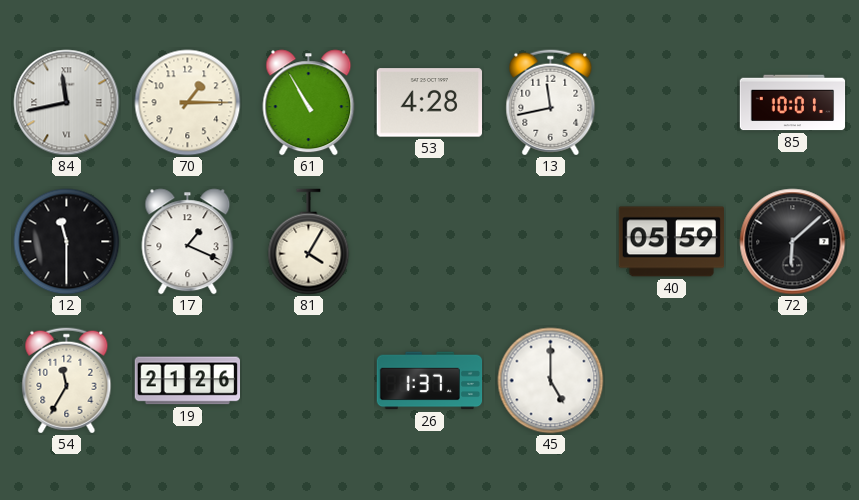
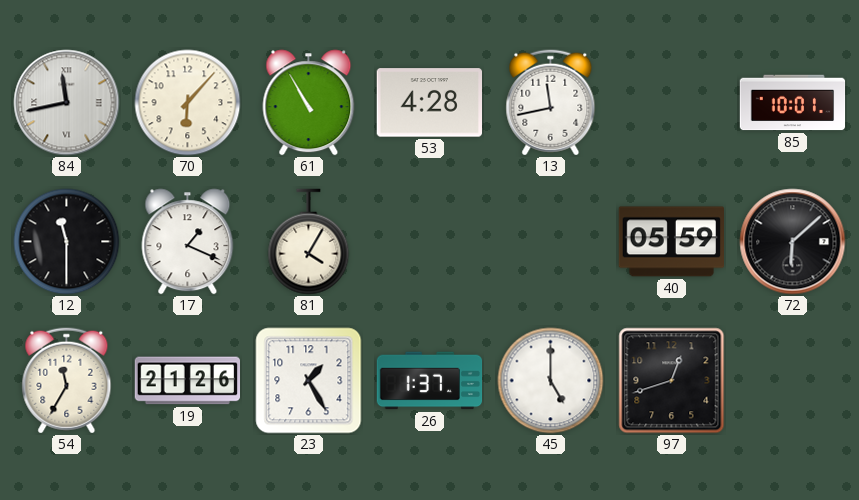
70: 1:15 -> 6:07 (188, 103)
23: none -> 1:25 (309, 381)
97: none -> 12:42 (672, 381)
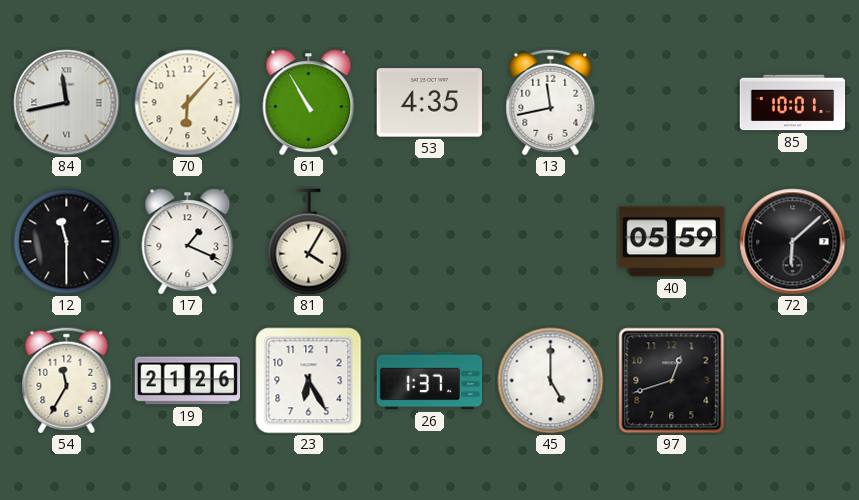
53: 4:28 -> 4:35 (429, 103)
23: 1:25 -> 6:25 (309, 381)
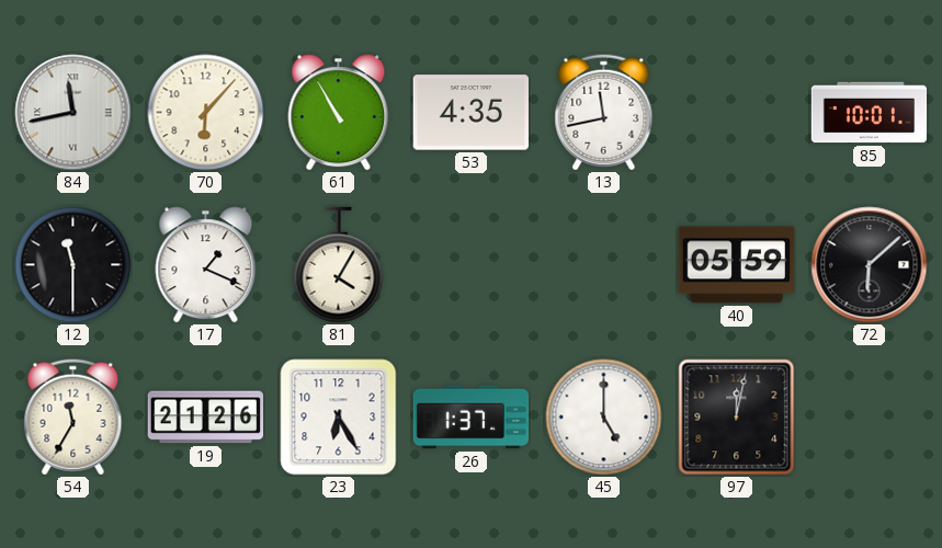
97: 12:42 -> 12:02 (737, 418)
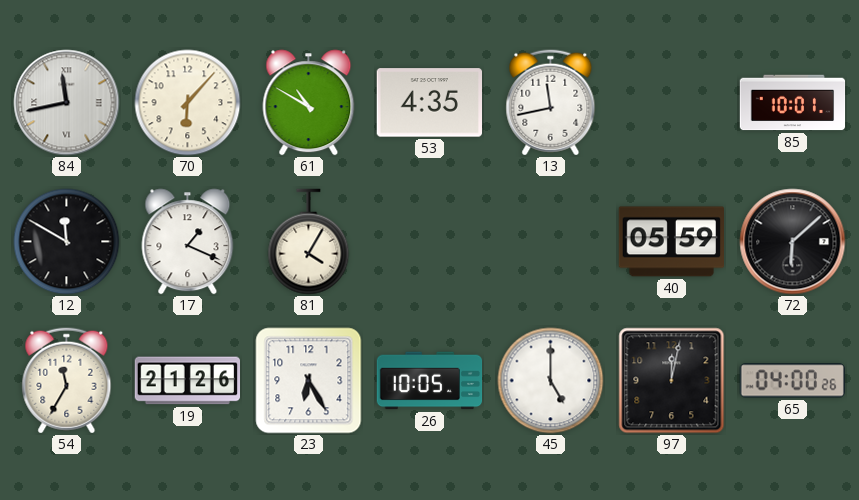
61: 10:55 -> 10:50 (309, 103)
12: 11:30 -> 11:50 (67, 242)
26: 1:37 -> 10:05 (430, 381)
65: none -> 04:00 (792, 381)
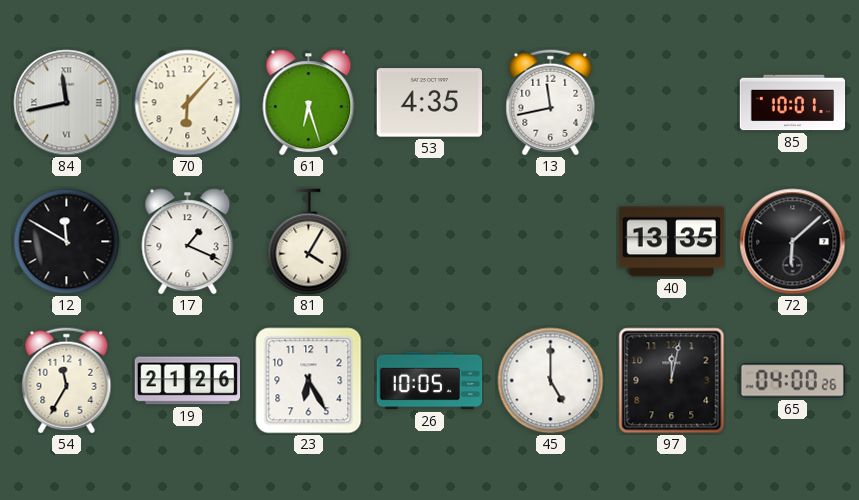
61: 10:50 -> 6:27 (309, 103)
40: 05:59 -> 13:35 (672, 242)
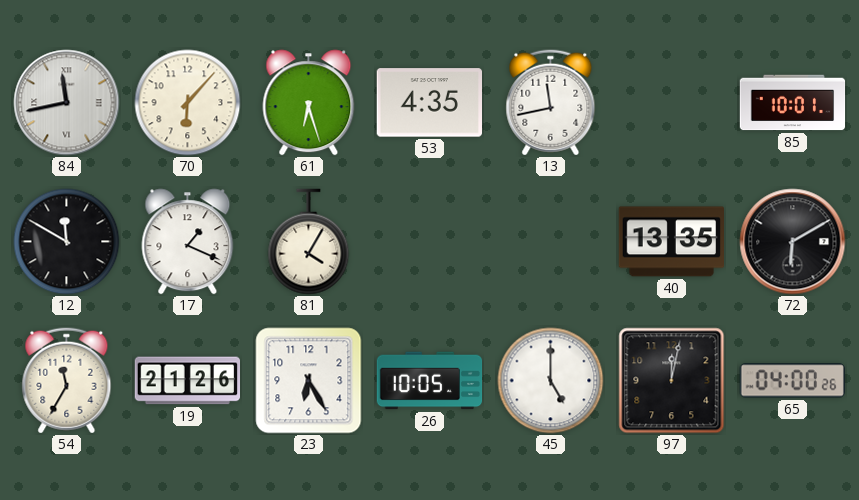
72: 6:08 -> 6:10 (793, 242)
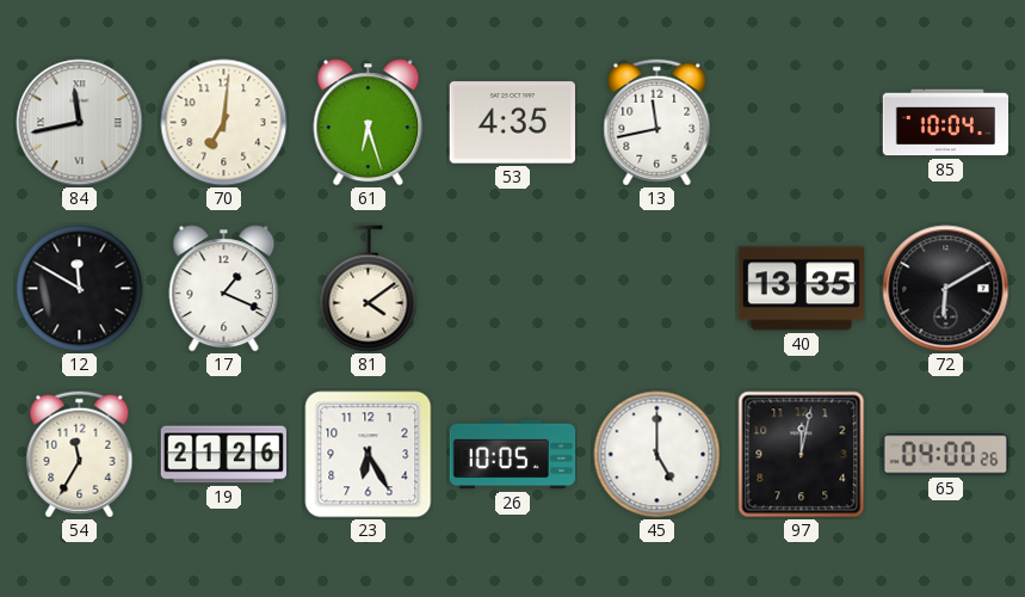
70: 6:07 -> 7:01 (224, 123)
85: 10:01 -> 10:04 (946, 123)
81: 4:05 -> 4:09 (369, 289)
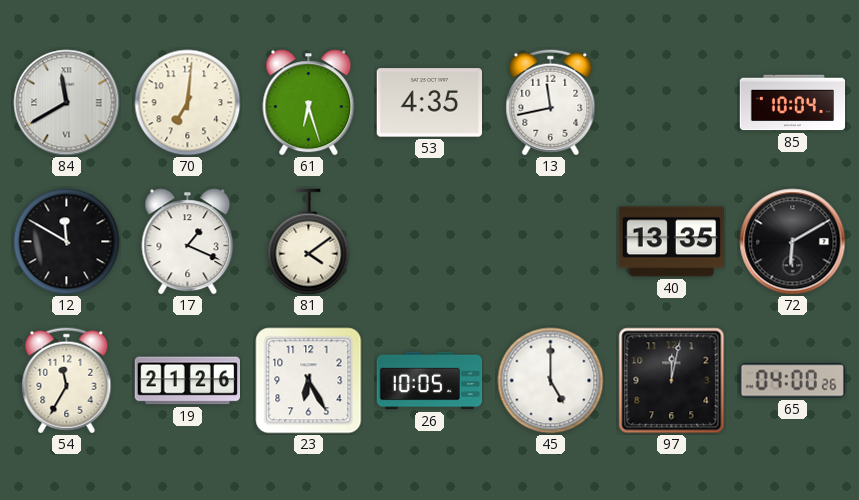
84: 11:43 -> 11:40 (67, 103)
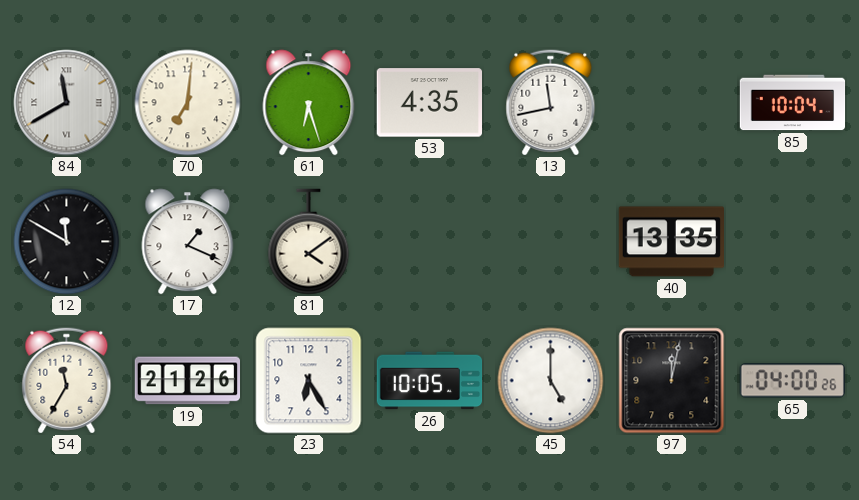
72: 6:10 -> none (793, 242)
